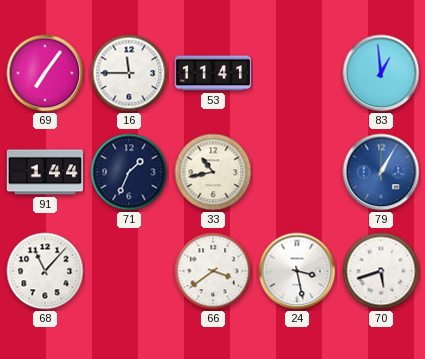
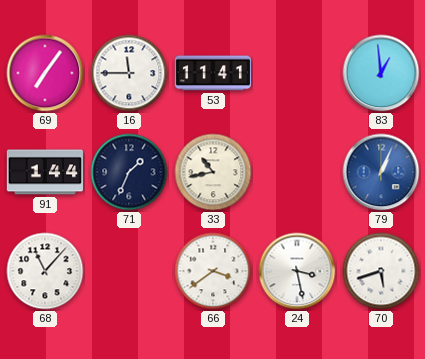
79: 1:05 -> 1:04 (381, 172)
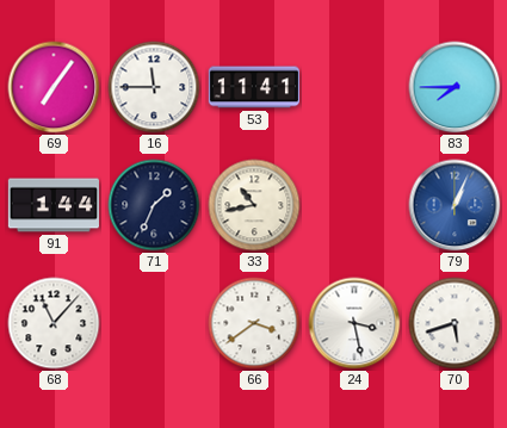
83: 12:59 -> 7:45 (455, 87)
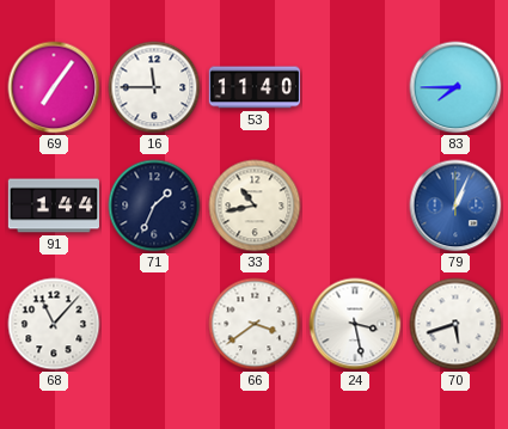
53: 11:41 -> 11:40 (253, 87)
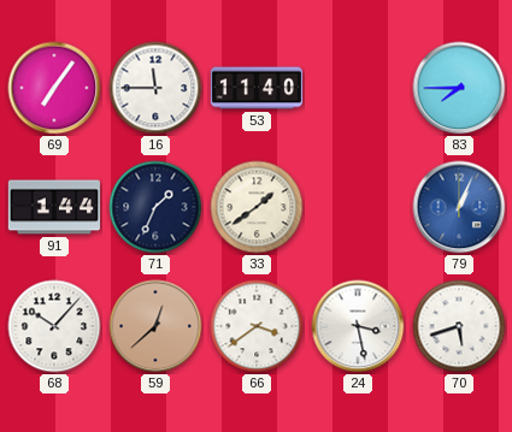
33: 10:43 -> 1:39 (257, 207)
68: 11:07 -> 10:07 (54, 326)
59: none -> 12:38 (155, 326)
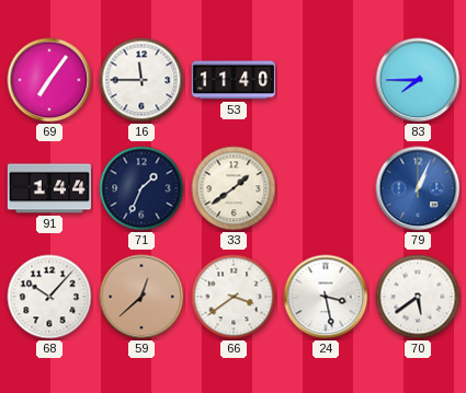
70: 5:42 -> 5:39 (418, 297)
